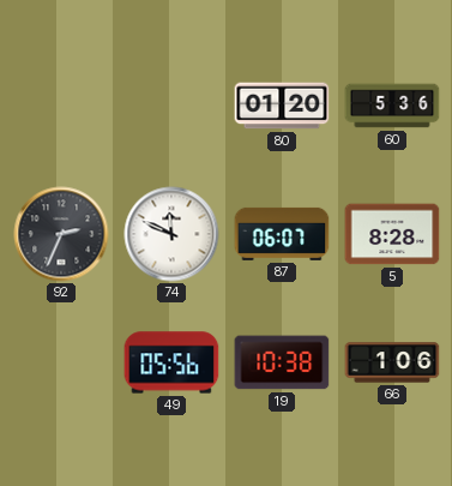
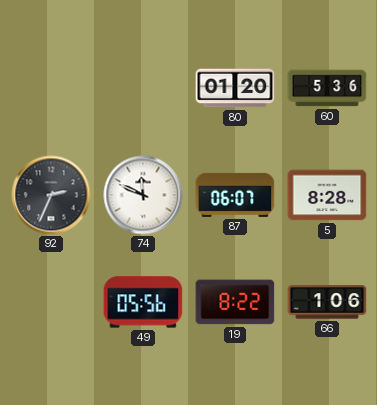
19: 10:38 -> 8:22 (235, 302)
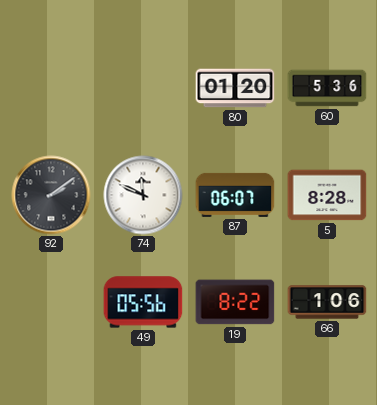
92: 2:34 -> 2:09 (51, 195)
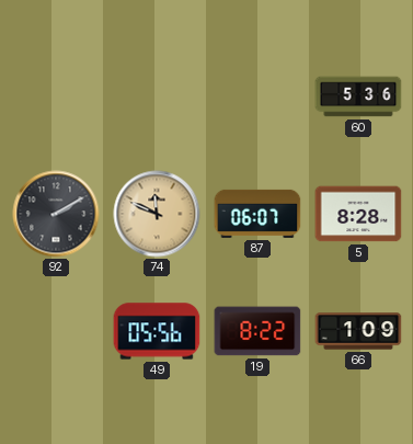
80: 01:20 -> none (235, 88)
92: 2:09 -> 2:10 (56, 214)
74 dial: white -> champagne (157, 214)
66: 1:06 -> 1:09 (358, 331)
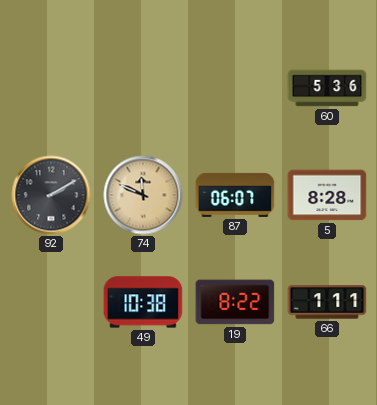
49: 05:56 -> 10:38 (143, 302)
66: 1:09 -> 1:11 (327, 302)
